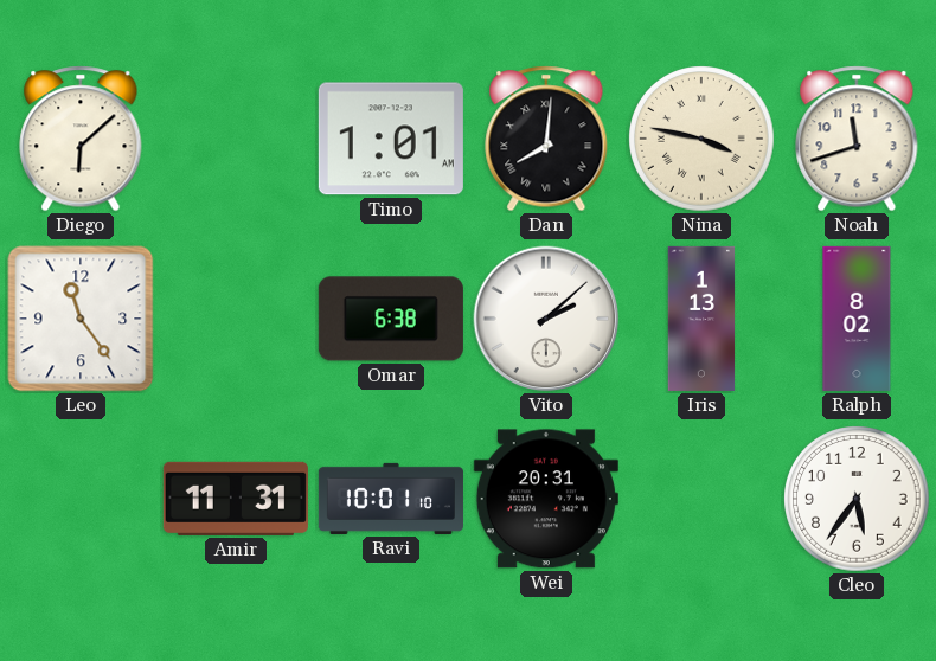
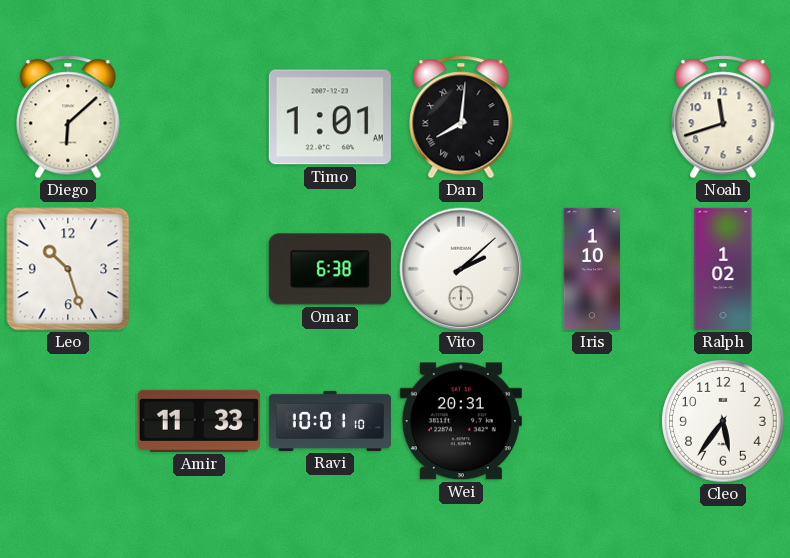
Nina: 3:47 -> none (701, 139)
Leo: 11:24 -> 10:27 (68, 269)
Iris: 1:13 -> 1:10 (592, 269)
Ralph: 8:02 -> 1:02 (723, 269)
Amir: 11:31 -> 11:33 (199, 421)
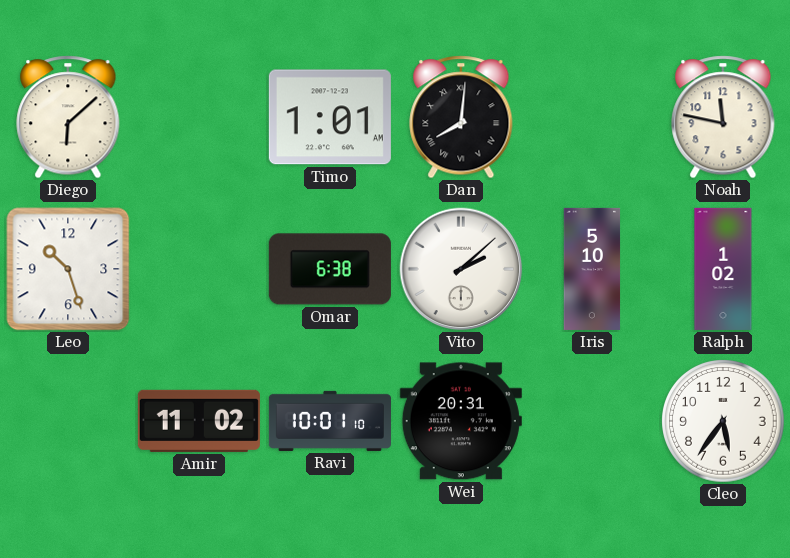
Noah: 11:42 -> 11:47 (723, 117)
Iris: 1:10 -> 5:10 (592, 269)
Amir: 11:33 -> 11:02 (199, 421)
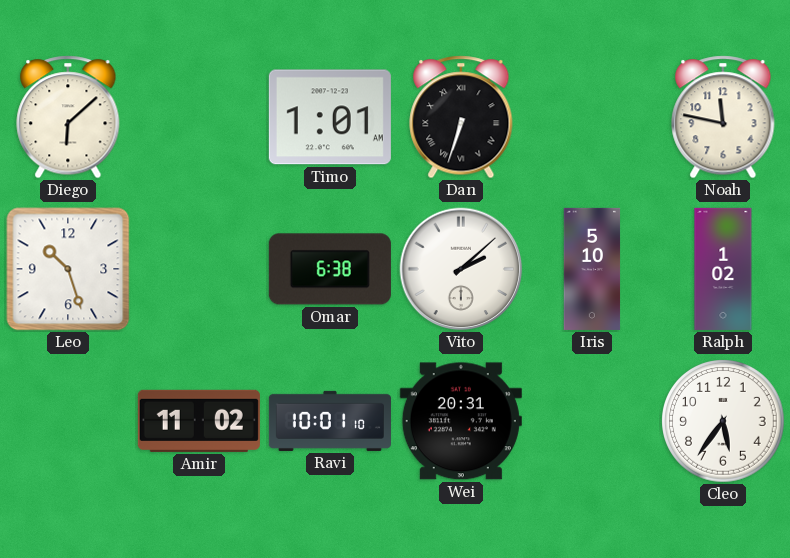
Dan: 8:01 -> 6:33 (461, 117)
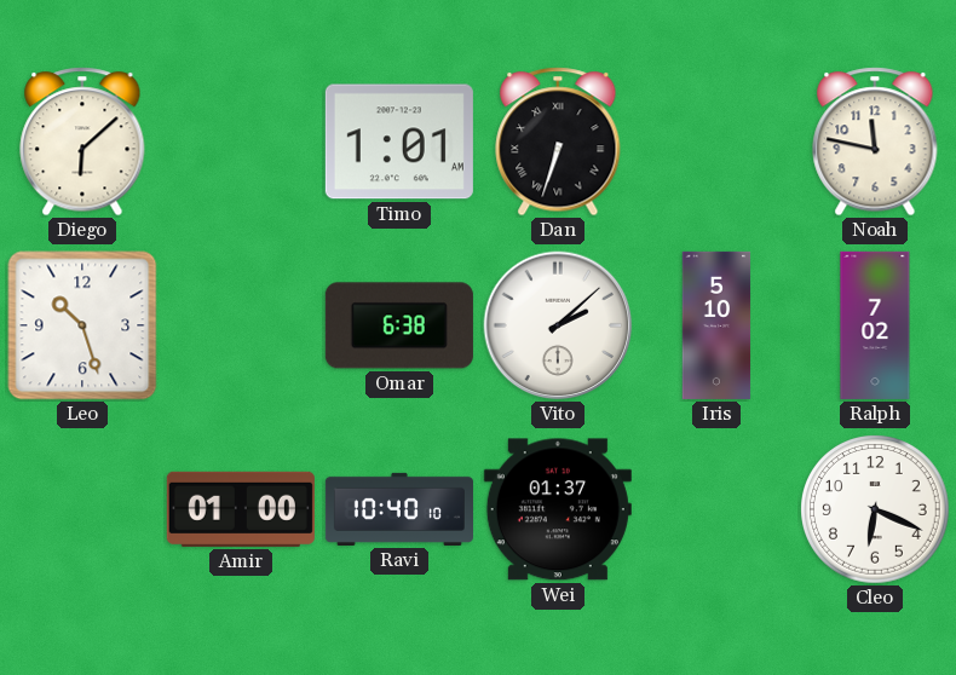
Ralph: 1:02 -> 7:02 (875, 325)
Amir: 11:02 -> 01:00 (241, 509)
Ravi: 10:01 -> 10:40 (399, 509)
Wei: 20:31 -> 01:37 (558, 509)
Cleo: 5:36 -> 6:19 (875, 509)
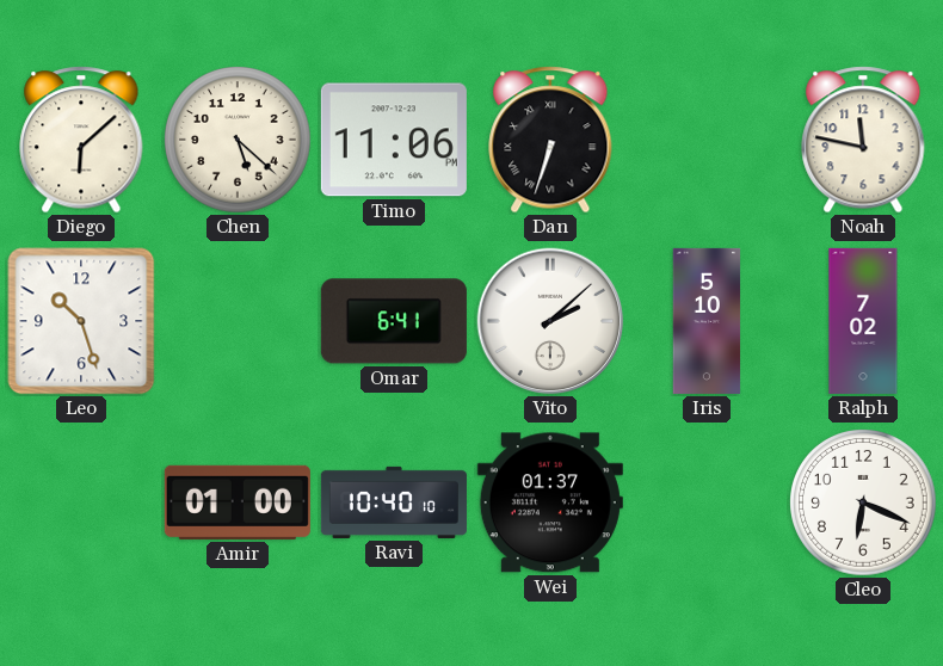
Chen: none -> 5:22 (238, 140)
Timo: 1:01 -> 11:06 (394, 140)
Omar: 6:38 -> 6:41 (394, 321)
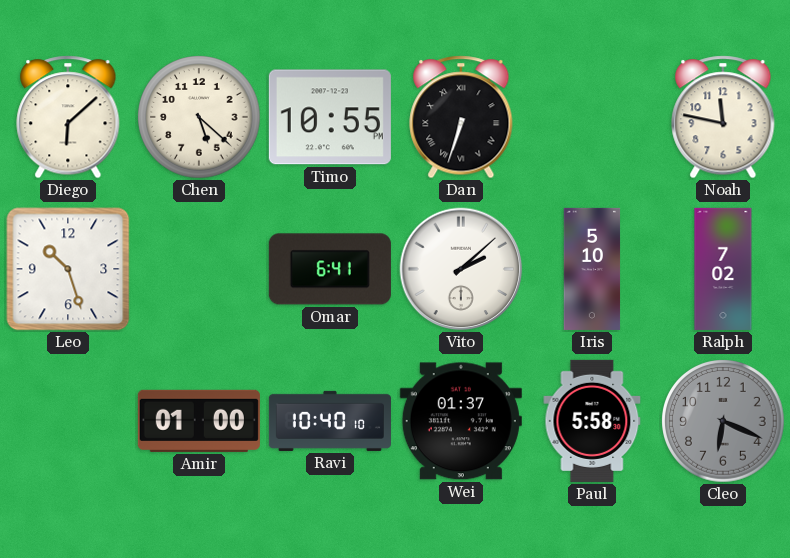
Timo: 11:06 -> 10:55 (330, 117)
Paul: none -> 5:58 (592, 421)
Cleo dial: white -> grey (723, 421)
